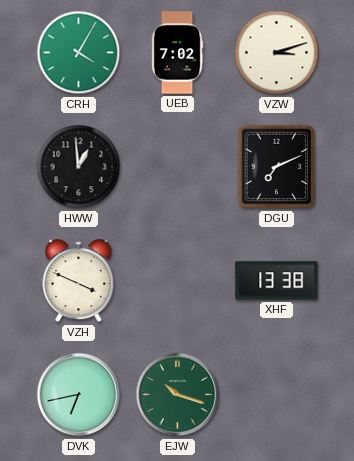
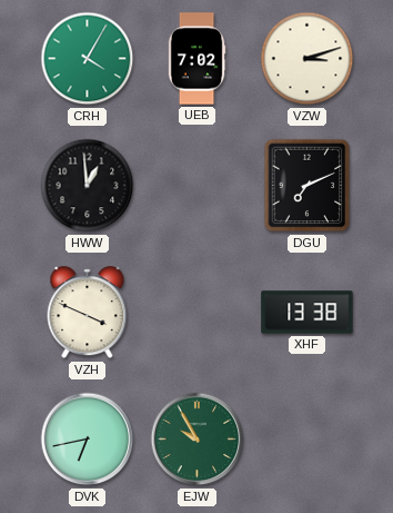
EJW: 10:18 -> 9:55 (198, 440)
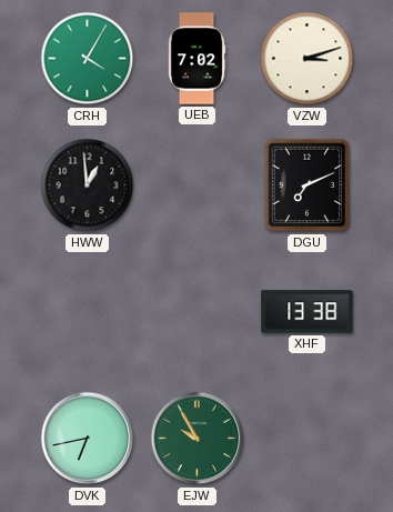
VZH: 3:49 -> none (88, 313)
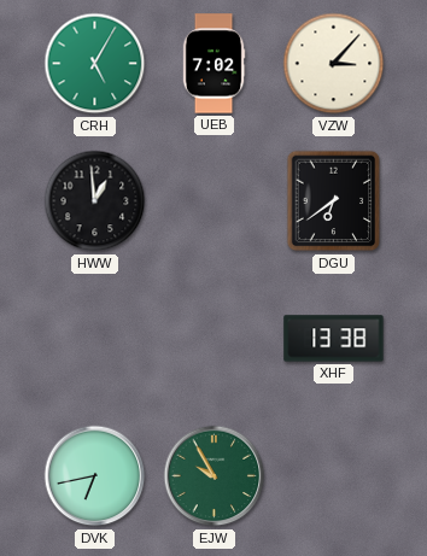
CRH: 4:05 -> 5:05 (95, 64)
VZW: 3:12 -> 3:07 (334, 64)
DGU: 7:11 -> 6:39 (334, 201)
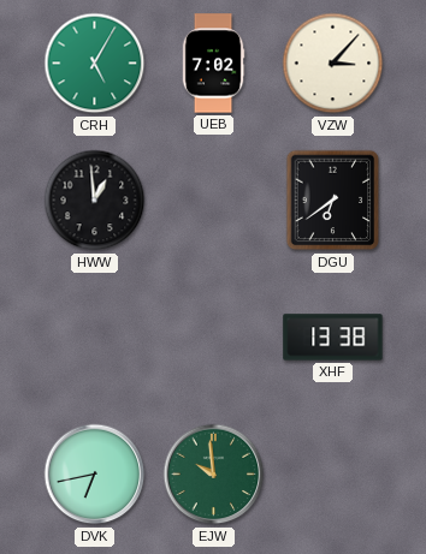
EJW: 9:55 -> 9:59 (214, 475)
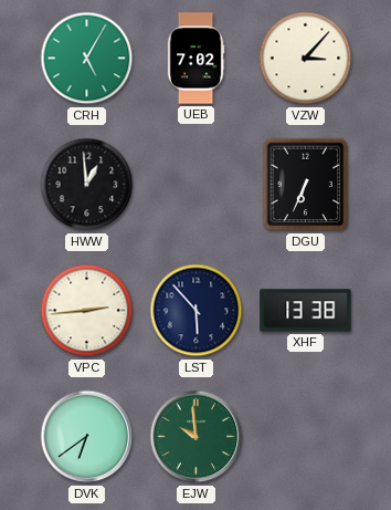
DGU: 6:39 -> 6:34 (306, 185)
VPC: none -> 2:44 (87, 311)
LST: none -> 5:53 (197, 311)
DVK: 6:43 -> 6:39 (87, 437)
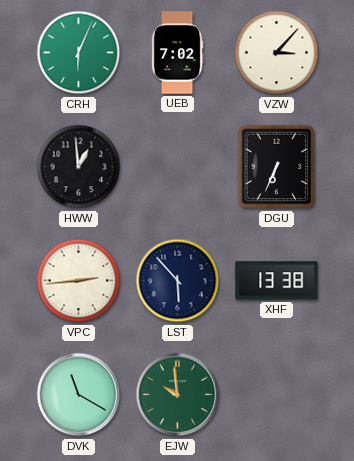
CRH: 5:05 -> 6:04 (79, 53)
DVK: 6:39 -> 11:20 (79, 395)
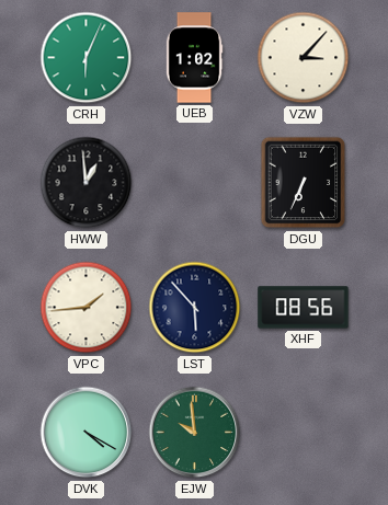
UEB: 7:02 -> 1:02 (194, 58)
VPC: 2:44 -> 1:44 (87, 308)
XHF: 13:38 -> 08:56 (304, 308)
DVK: 11:20 -> 4:20 (87, 433)
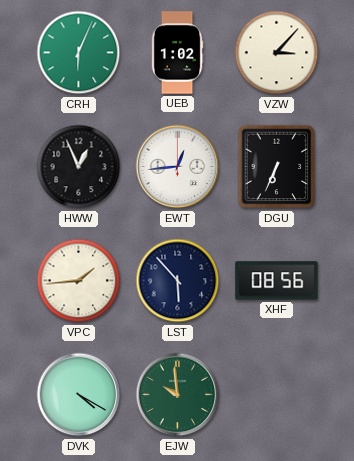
HWW: 12:59 -> 12:56 (79, 167)
EWT: none -> 12:44 (178, 167)
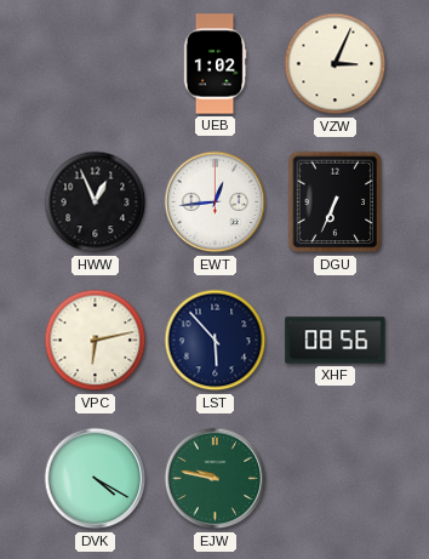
CRH: 6:04 -> none (79, 53)
VZW: 3:07 -> 3:04 (336, 64)
VPC: 1:44 -> 6:13 (96, 341)
EJW: 9:59 -> 9:47 (216, 479)
